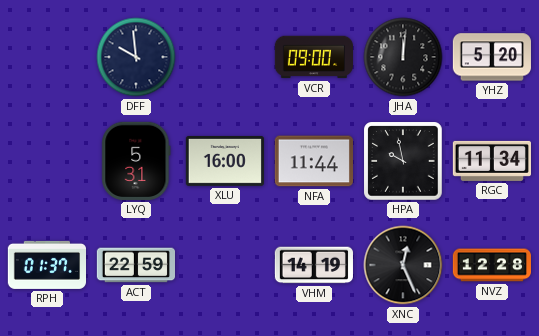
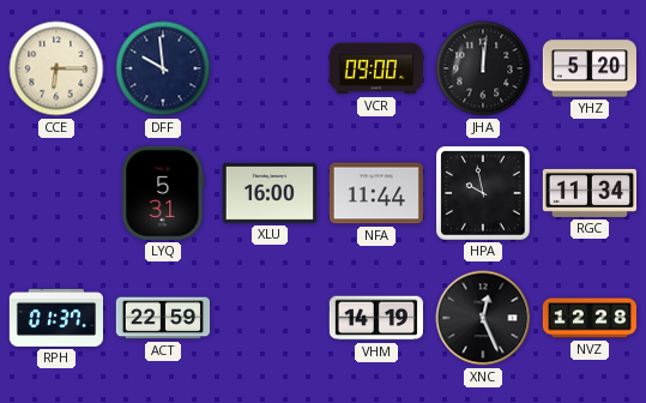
CCE: none -> 6:15 (56, 68)
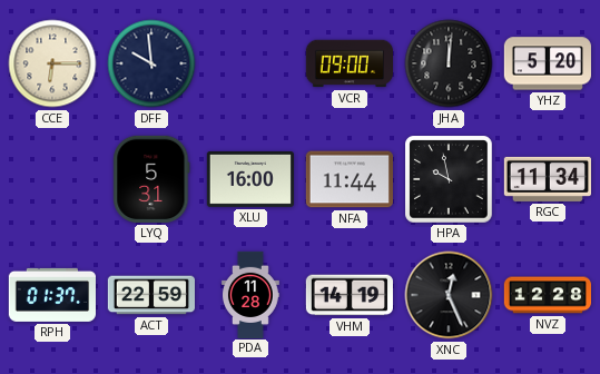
PDA: none -> 11:28 (252, 294)
